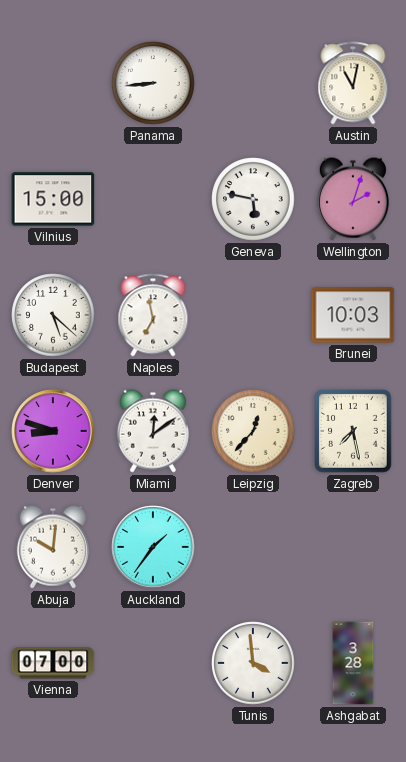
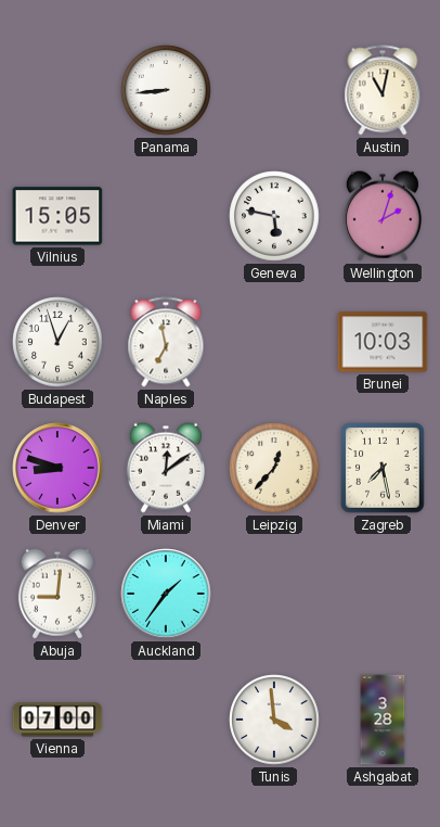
Vilnius: 15:00 -> 15:05 (57, 216)
Budapest: 5:22 -> 12:57 (57, 342)
Abuja: 10:01 -> 9:01 (57, 594)
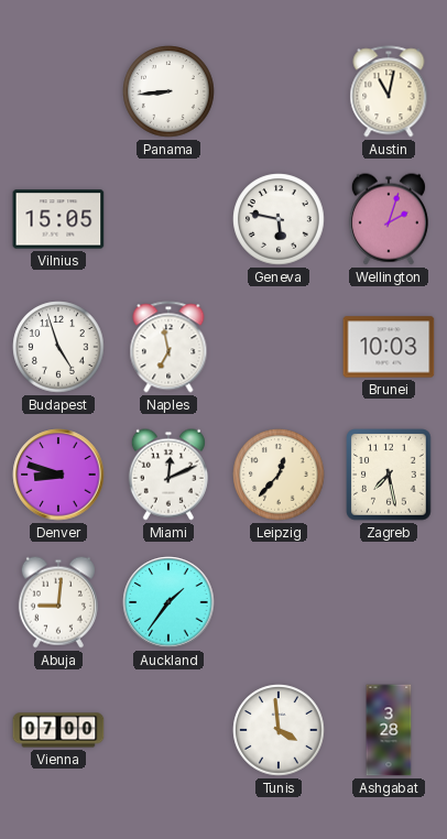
Budapest: 12:57 -> 4:57 (58, 347)
Miami: 12:09 -> 12:11 (168, 475)
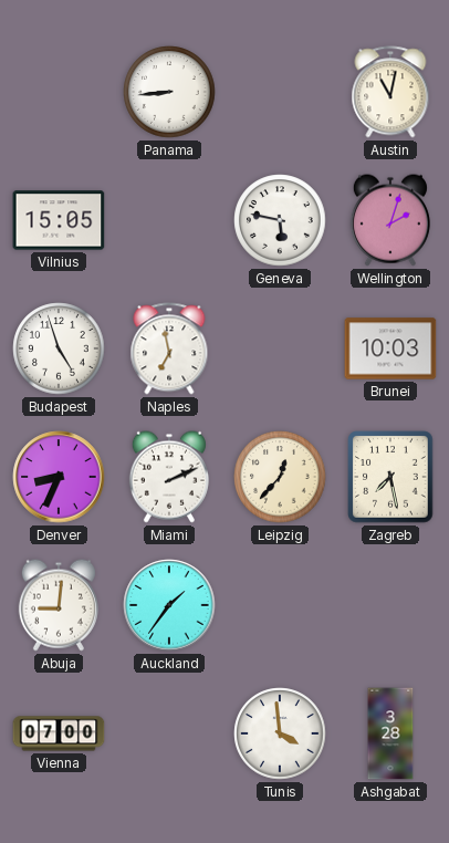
Denver: 8:48 -> 8:34 (59, 477)
Miami: 12:11 -> 2:11 (169, 477)
